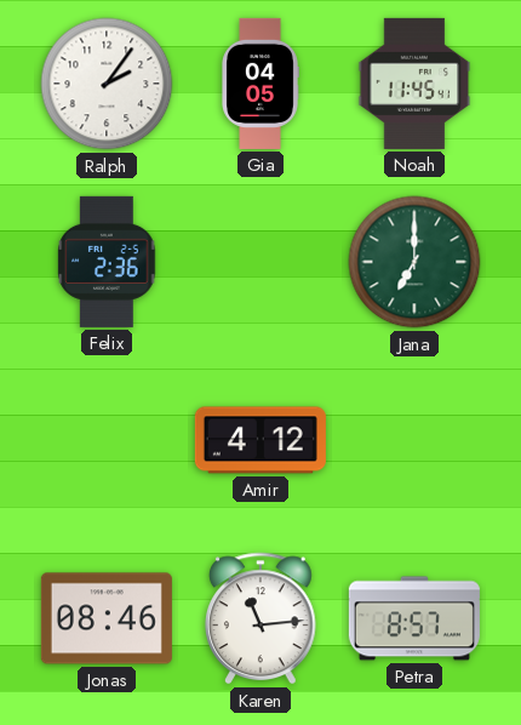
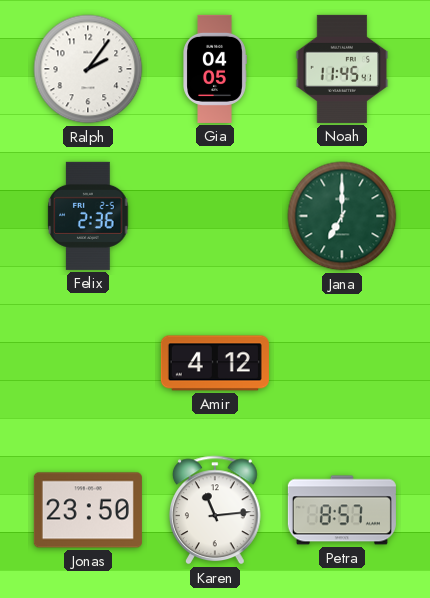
Jonas: 08:46 -> 23:50 (88, 510)
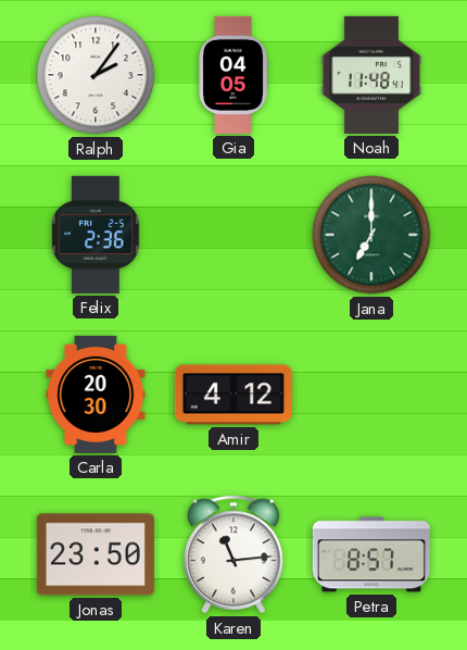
Noah: 11:45 -> 11:48 (371, 75)
Carla: none -> 20:30 (96, 395)
